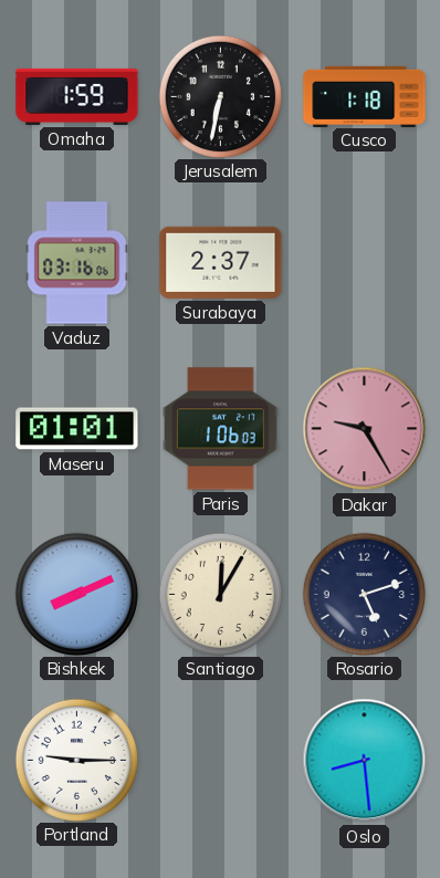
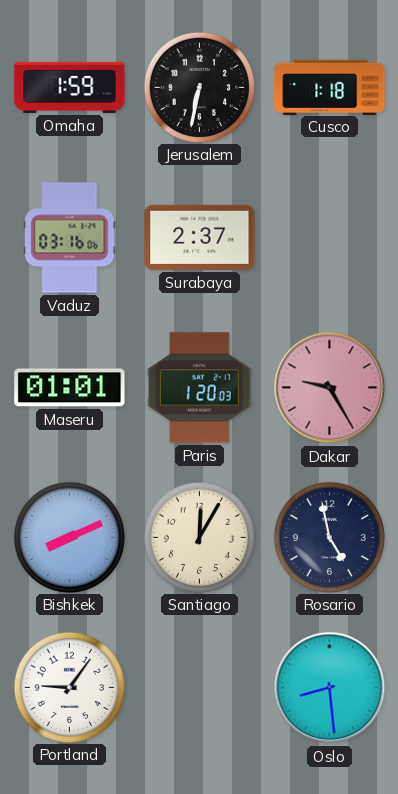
Paris: 1:06 -> 1:20 (199, 388)
Rosario: 5:12 -> 4:58 (329, 537)
Portland: 9:15 -> 9:06 (69, 687)
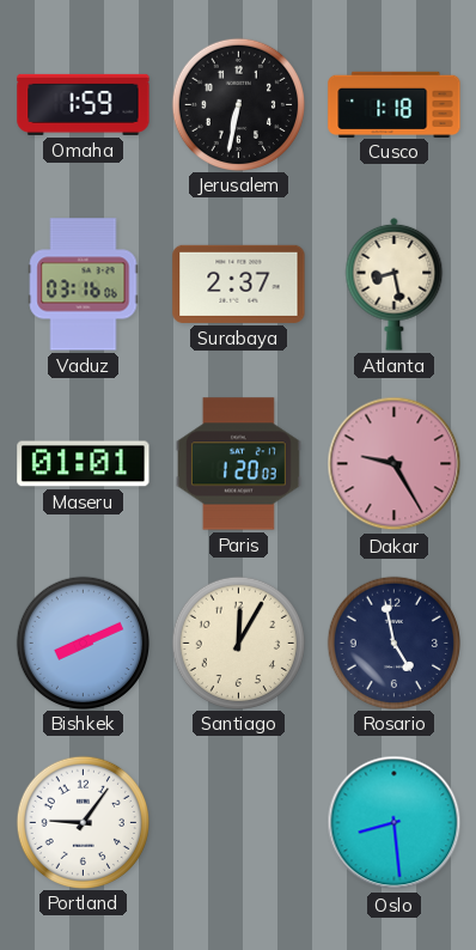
Atlanta: none -> 8:28 (395, 284)
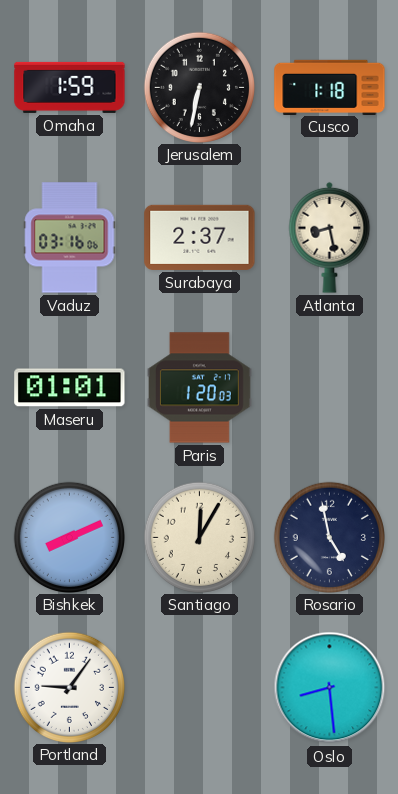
Dakar: 9:25 -> none (395, 464)
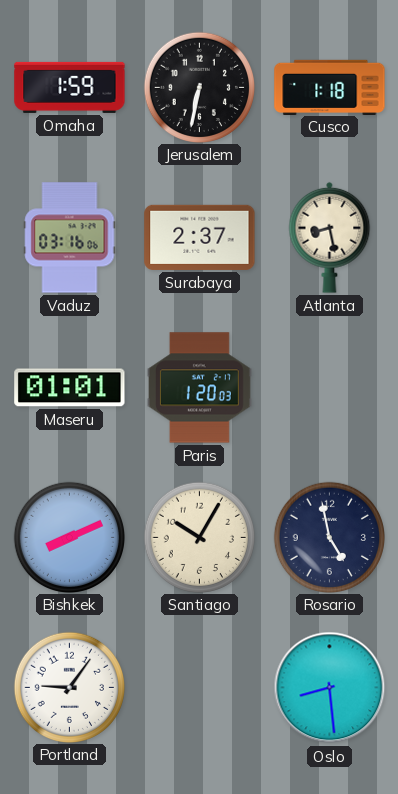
Santiago: 12:05 -> 10:05 (199, 537)
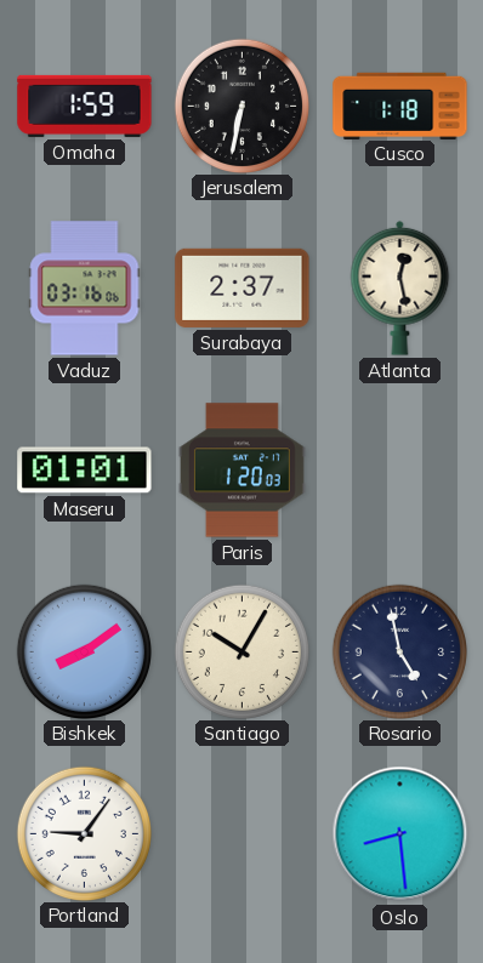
Atlanta: 8:28 -> 12:28 (400, 287)
Bishkek: 8:11 -> 8:09 (84, 651)
